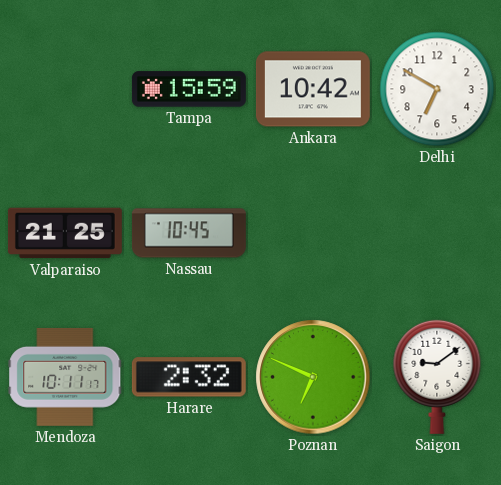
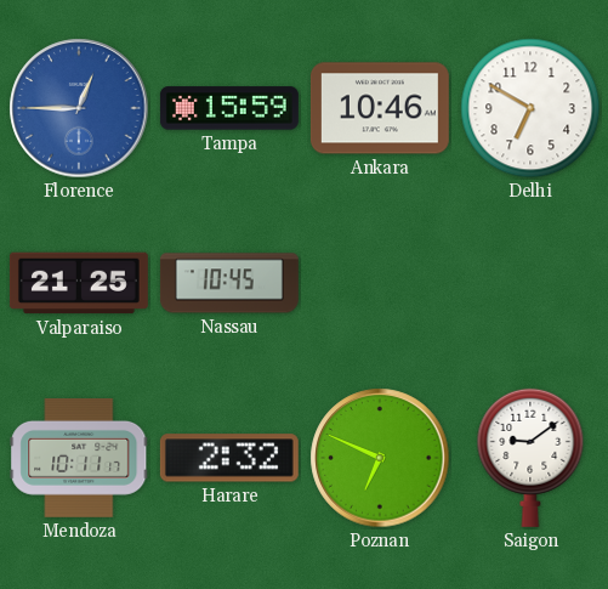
Florence: none -> 12:45 (79, 108)
Ankara: 10:42 -> 10:46 (380, 108)
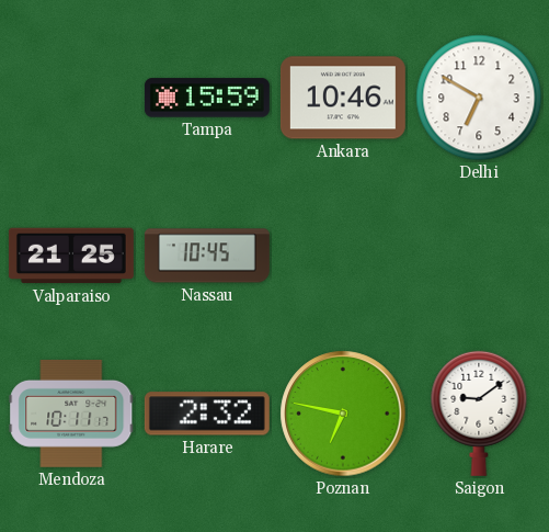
Florence: 12:45 -> none (79, 108)
Poznan: 6:49 -> 6:47 (343, 414)
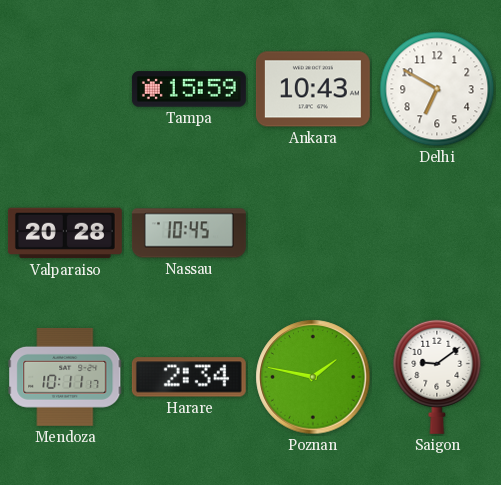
Ankara: 10:46 -> 10:43 (313, 89)
Valparaiso: 21:25 -> 20:28 (65, 233)
Harare: 2:32 -> 2:34 (189, 377)
Poznan: 6:47 -> 1:47 (313, 377)
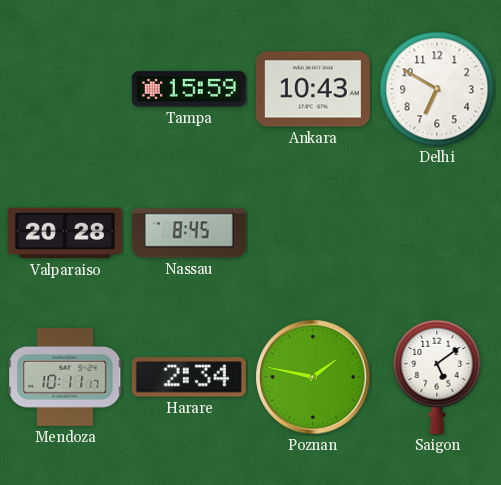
Nassau: 10:45 -> 8:45 (189, 233)
Saigon: 9:09 -> 5:09 (437, 377)
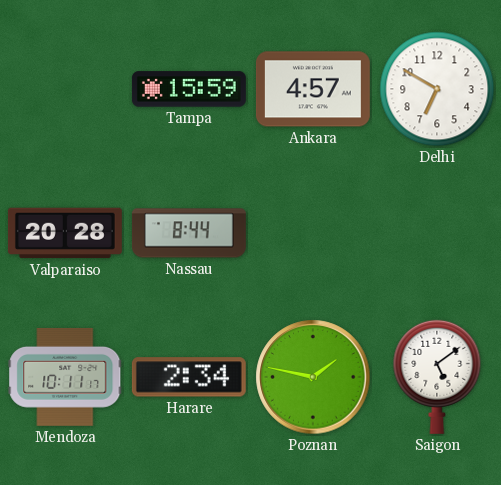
Ankara: 10:43 -> 4:57 (313, 89)
Nassau: 8:45 -> 8:44 (189, 233)
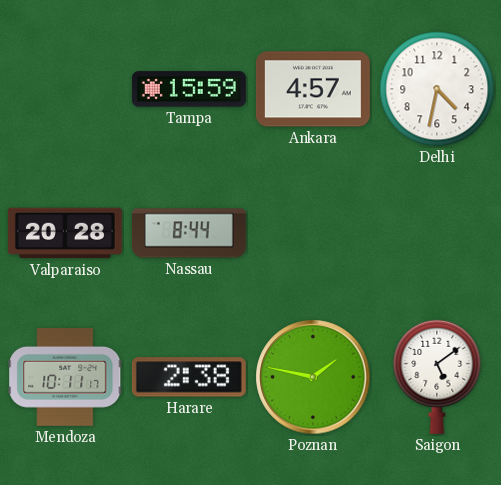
Delhi: 6:50 -> 4:32 (437, 89)
Harare: 2:34 -> 2:38 (189, 377)
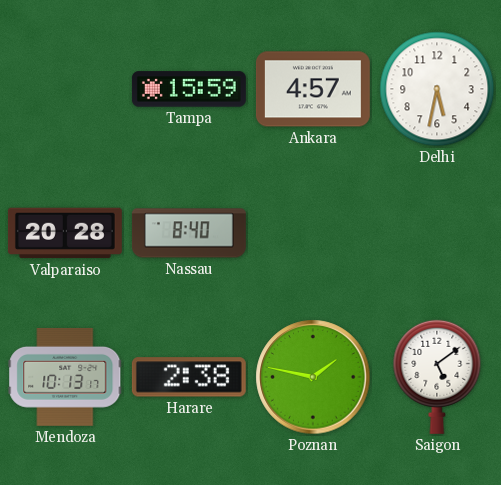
Delhi: 4:32 -> 5:32 (437, 89)
Nassau: 8:44 -> 8:40 (189, 233)
Mendoza: 10:11 -> 10:13 (65, 377)
